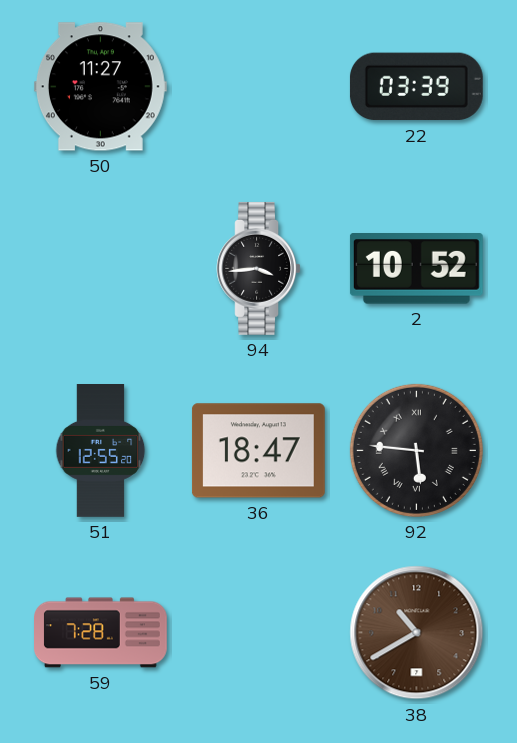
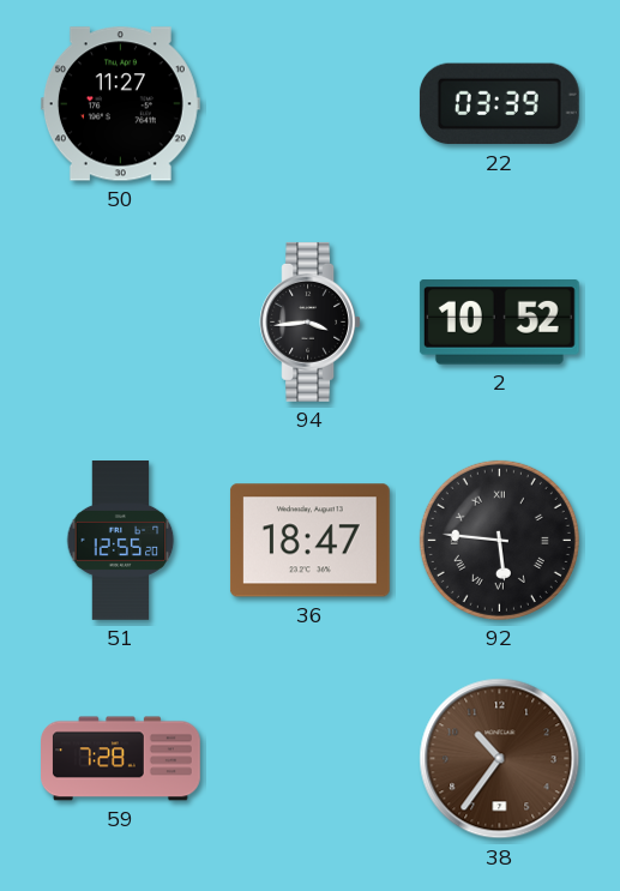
38: 10:40 -> 10:36 (500, 759)
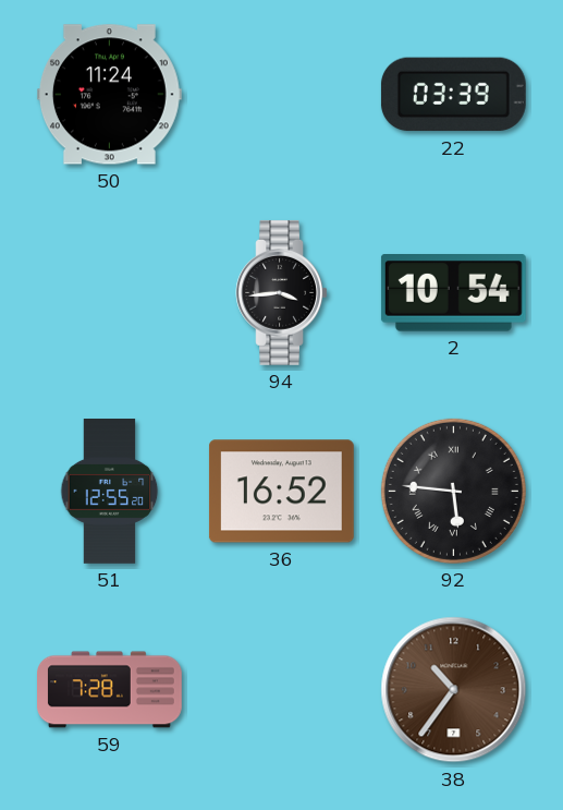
50: 11:27 -> 11:24 (109, 95)
2: 10:52 -> 10:54 (453, 293)
36: 18:47 -> 16:52 (281, 492)
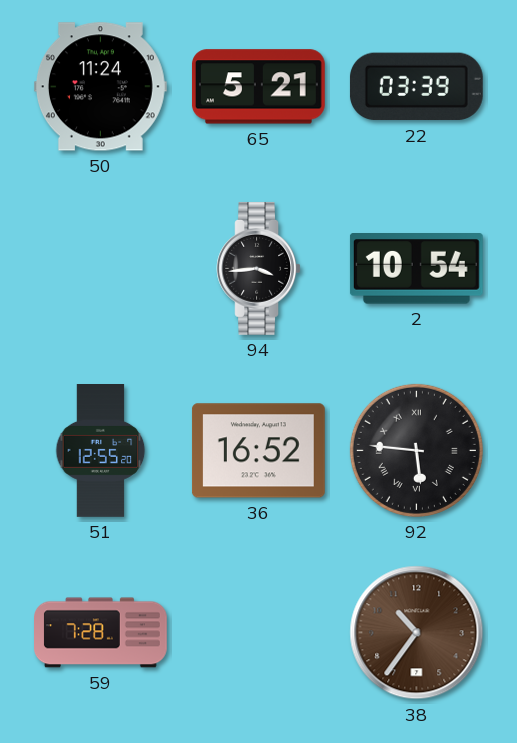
65: none -> 5:21 (258, 87)
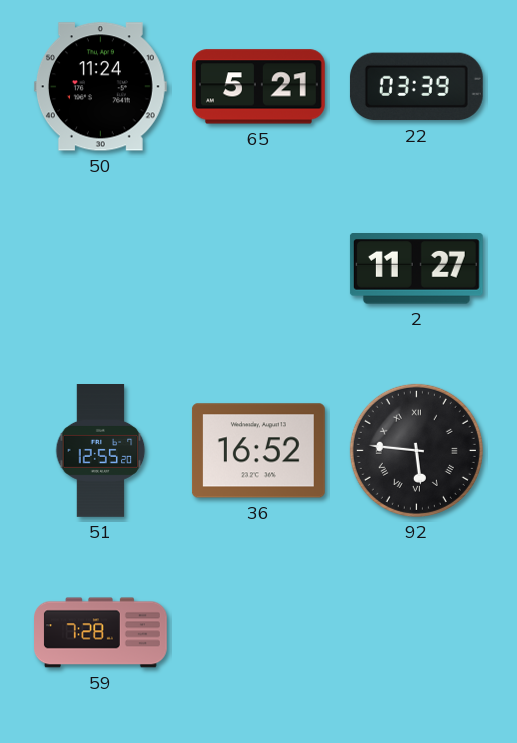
94: 3:44 -> none (259, 268)
2: 10:54 -> 11:27 (416, 269)
38: 10:36 -> none (417, 633)
